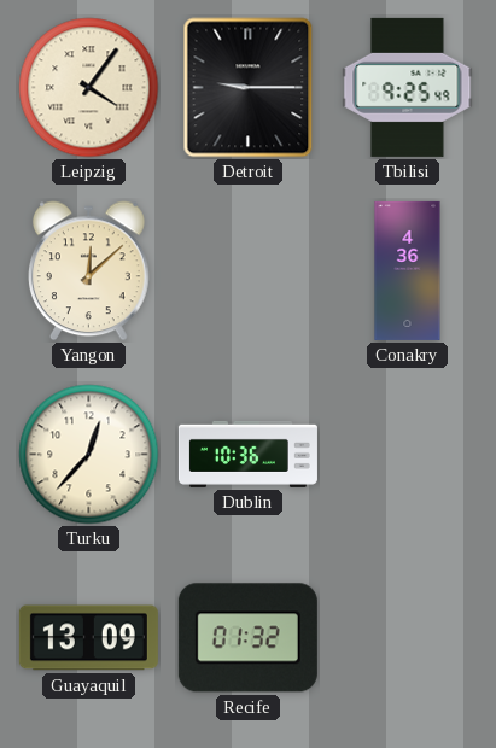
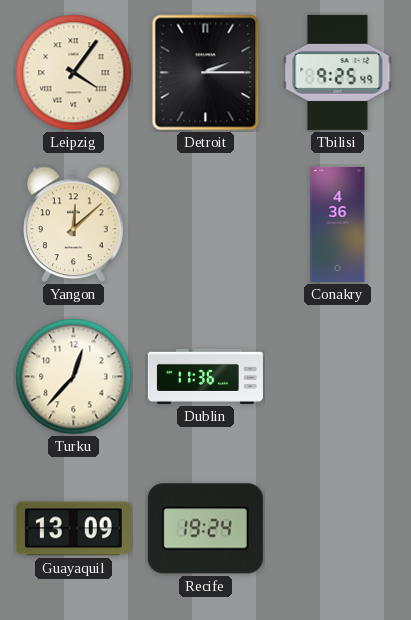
Detroit: 9:15 -> 2:15 (206, 73)
Dublin: 10:36 -> 11:36 (205, 376)
Recife: 01:32 -> 19:24 (205, 529)
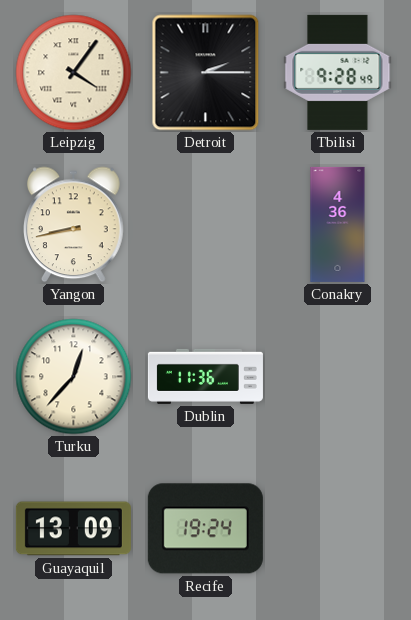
Tbilisi: 9:25 -> 9:28 (338, 72)
Yangon: 12:08 -> 8:43 (74, 225)
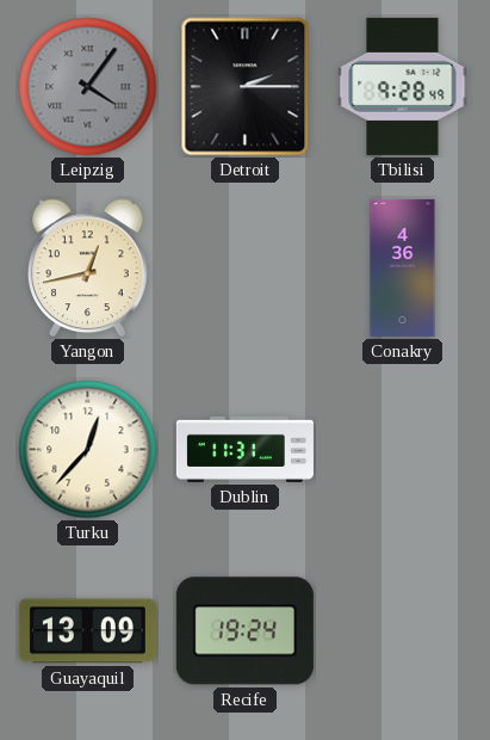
Leipzig dial: cream -> grey (88, 87)
Yangon: 8:43 -> 12:43 (88, 269)
Dublin: 11:36 -> 11:31 (244, 449)
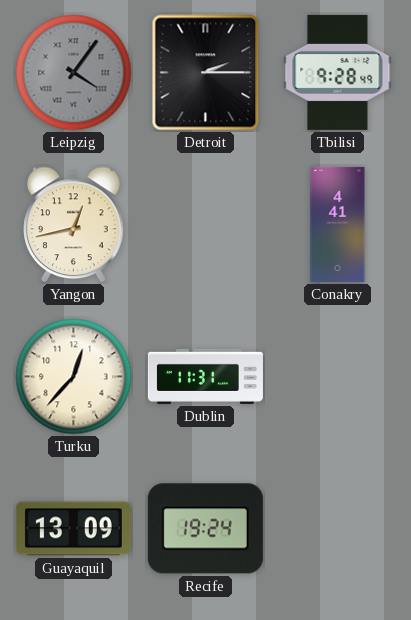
Conakry: 4:36 -> 4:41 (338, 224)
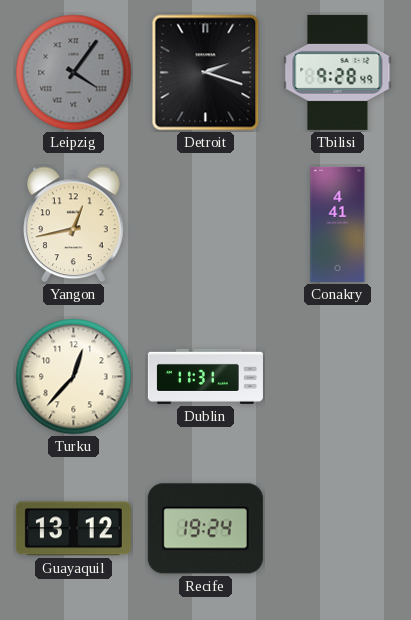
Detroit: 2:15 -> 2:18 (206, 73)
Guayaquil: 13:09 -> 13:12 (73, 529)
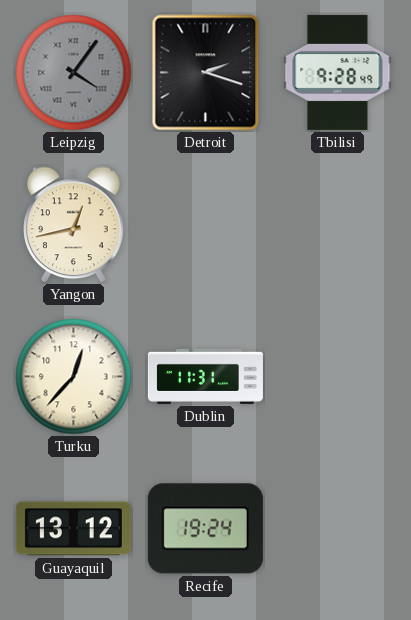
Conakry: 4:41 -> none (338, 224)
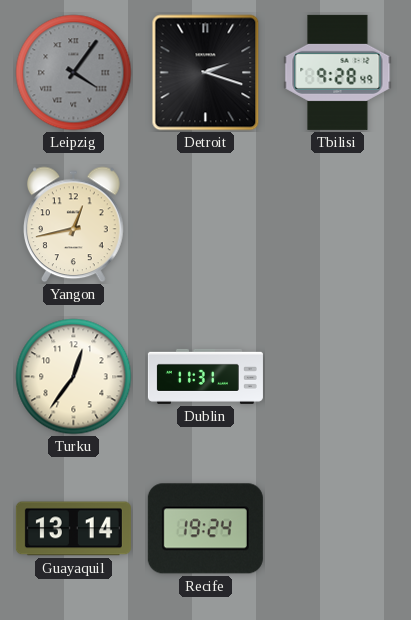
Turku: 12:37 -> 12:36 (74, 377)
Guayaquil: 13:12 -> 13:14 (73, 529)
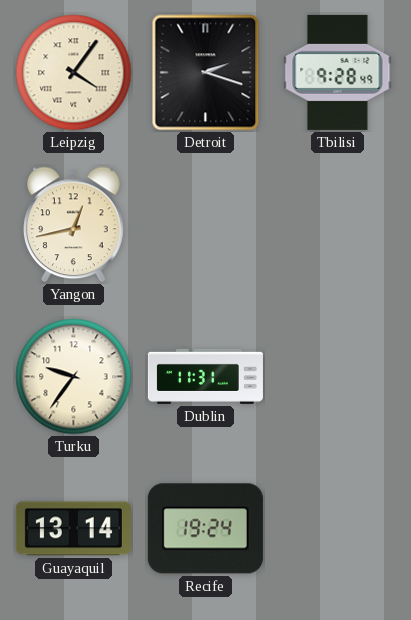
Leipzig dial: grey -> cream (74, 73)
Turku: 12:36 -> 9:36 (74, 377)
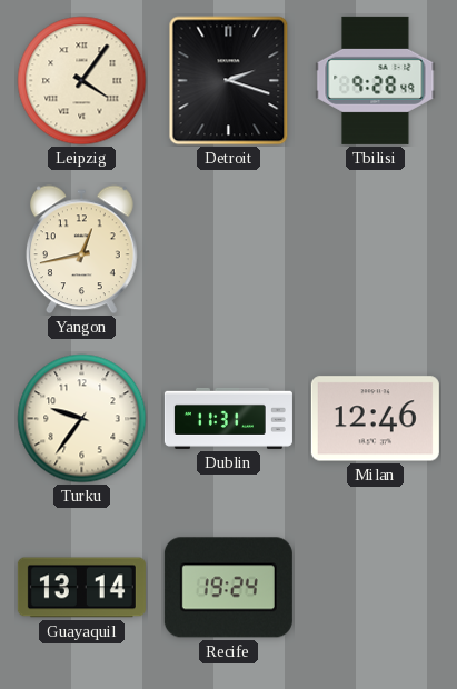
Milan: none -> 12:46 (375, 419)
